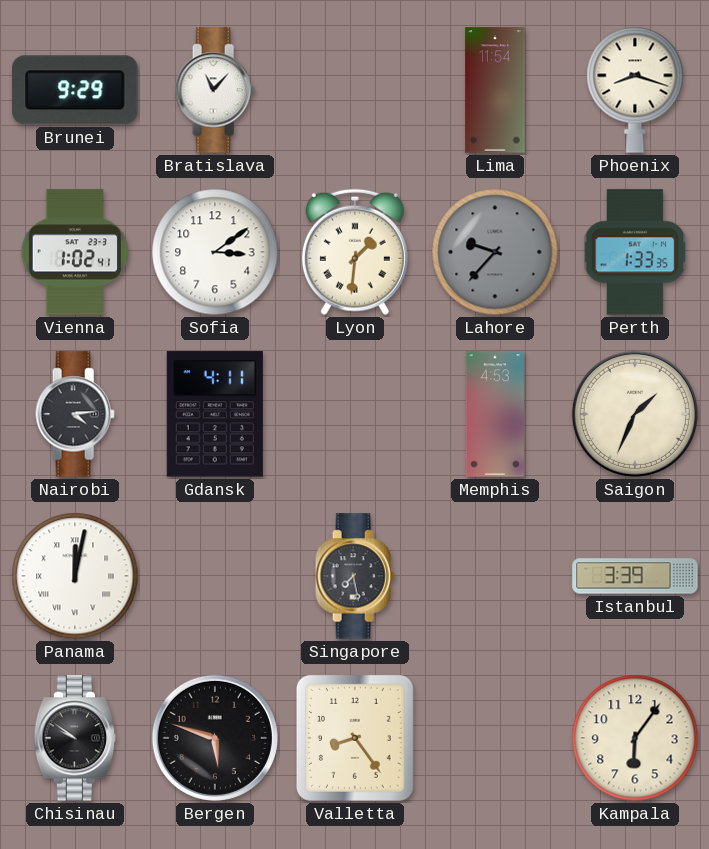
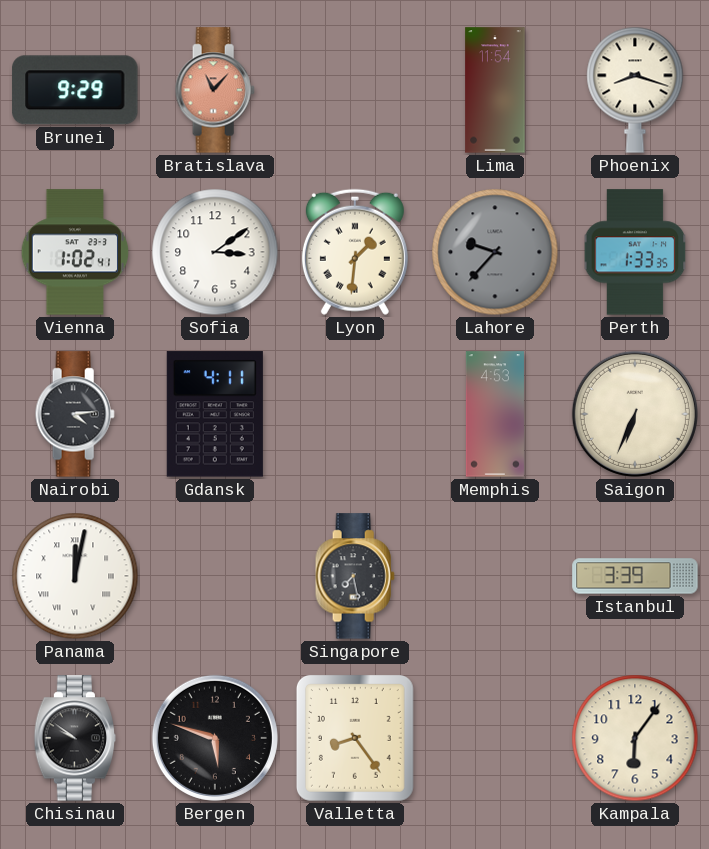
Bratislava dial: white -> salmon (215, 90)
Saigon: 1:34 -> 6:34 (635, 414)
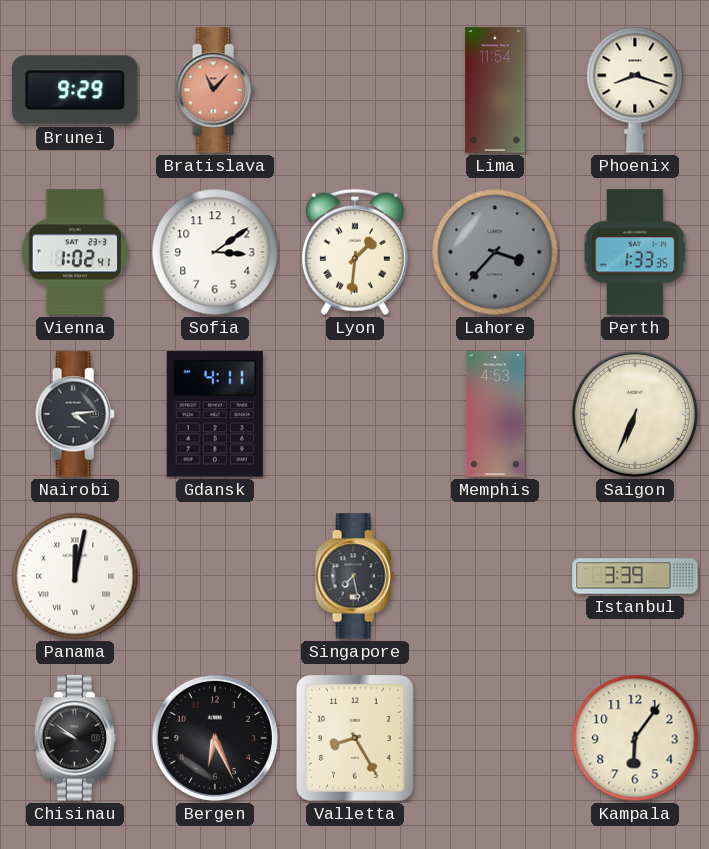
Lahore: 9:37 -> 3:37 (495, 252)
Bergen: 5:48 -> 6:26 (215, 738)
Valletta: 8:24 -> 8:25 (355, 738)
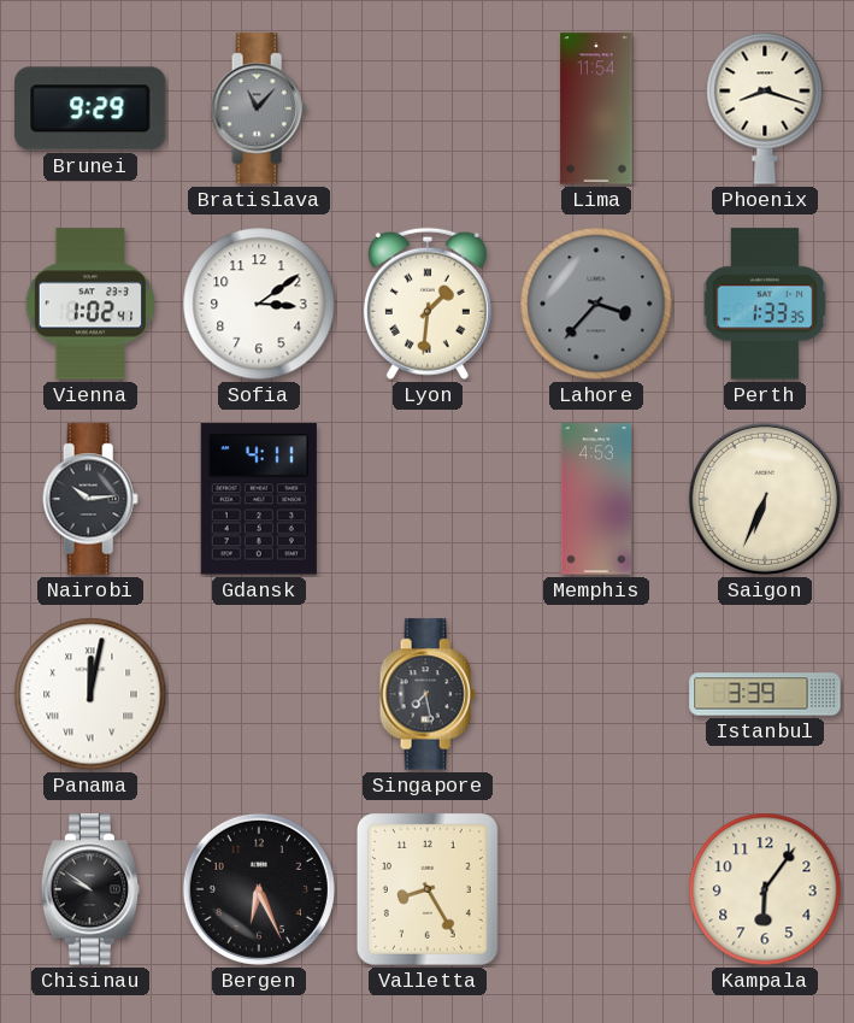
Bratislava dial: salmon -> grey (259, 108)
Nairobi: 4:14 -> 10:14 (90, 499)
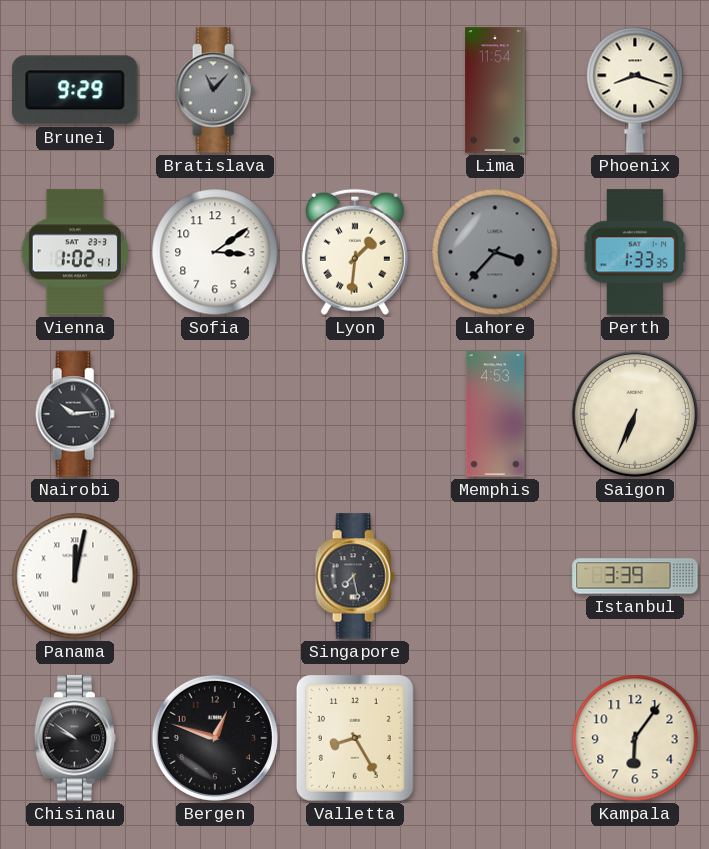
Gdansk: 4:11 -> none (259, 499)
Bergen: 6:26 -> 12:48 (215, 738)
